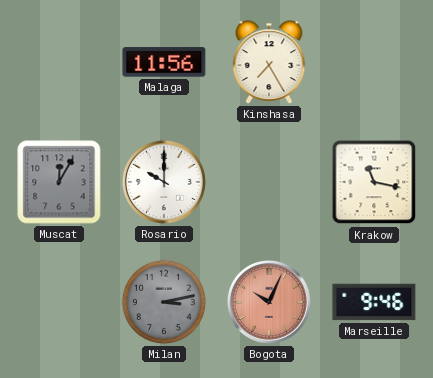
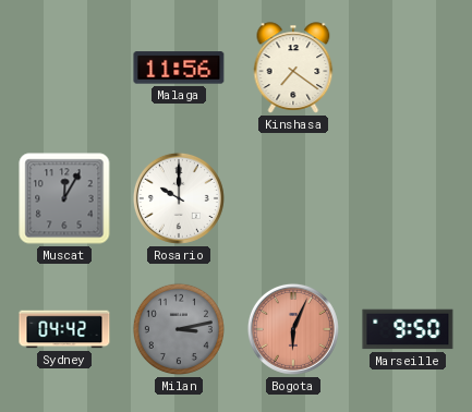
Kinshasa: 7:25 -> 7:21 (293, 68)
Krakow: 11:17 -> none (374, 182)
Sydney: none -> 04:42 (64, 329)
Bogota: 10:04 -> 6:04 (293, 329)
Marseille: 9:46 -> 9:50 (408, 329)
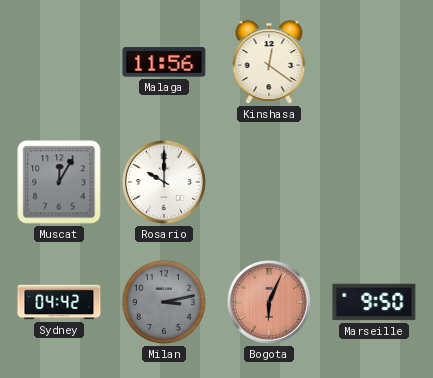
Kinshasa: 7:21 -> 12:21 (269, 62)
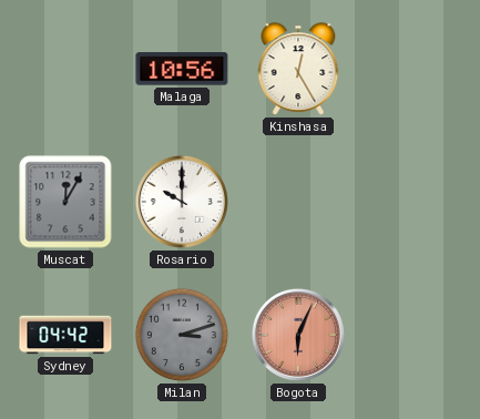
Malaga: 11:56 -> 10:56 (182, 69)
Kinshasa: 12:21 -> 12:25 (298, 69)
Milan: 3:13 -> 3:12 (182, 335)
Marseille: 9:50 -> none (374, 302)
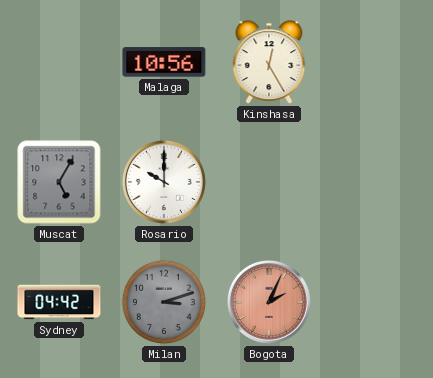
Muscat: 12:05 -> 5:05 (59, 182)
Bogota: 6:04 -> 2:04 (269, 302)
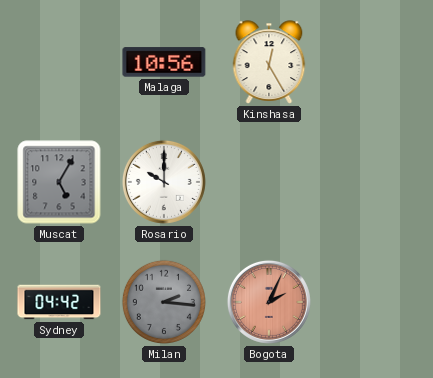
Milan: 3:12 -> 2:16 (164, 302)
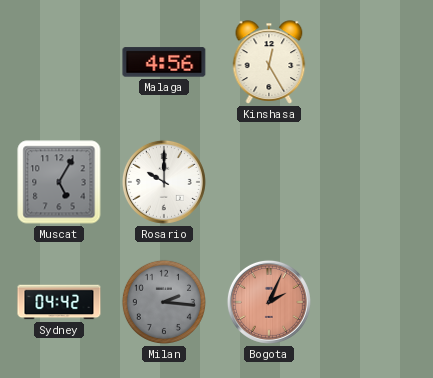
Malaga: 10:56 -> 4:56 (164, 62)
